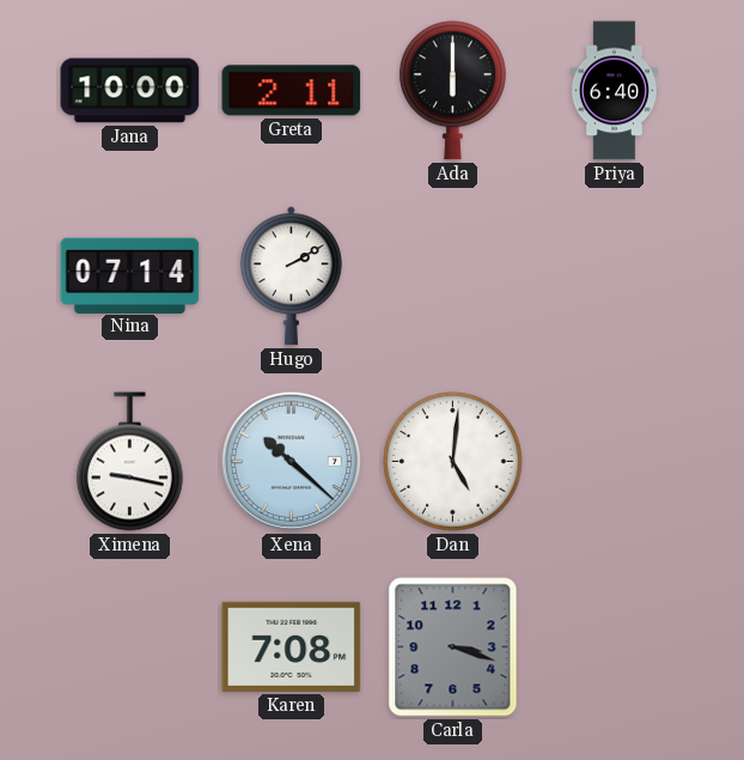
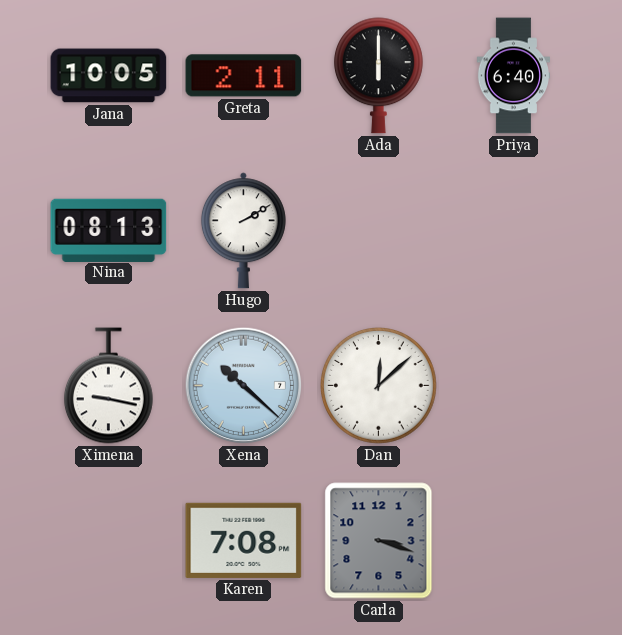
Jana: 10:00 -> 10:05 (109, 76)
Nina: 07:14 -> 08:13 (109, 230)
Dan: 5:01 -> 12:08 (379, 386)
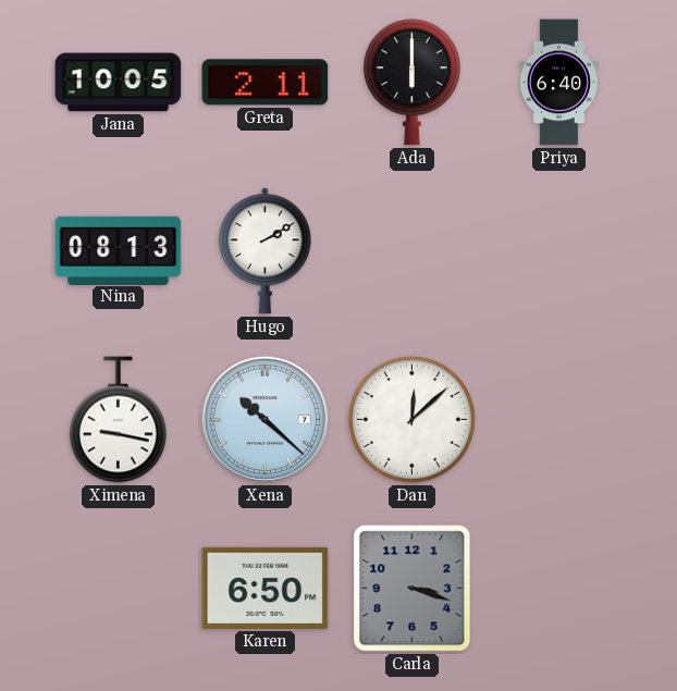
Karen: 7:08 -> 6:50 (266, 588)
